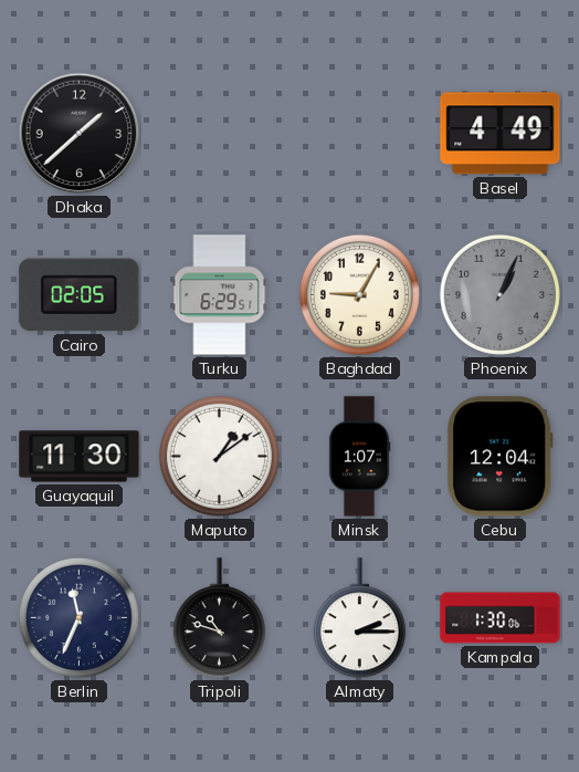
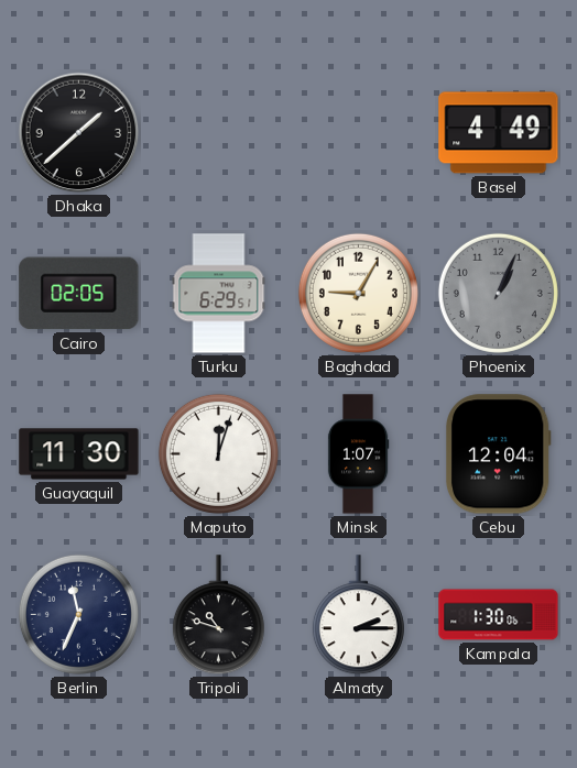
Maputo: 1:09 -> 12:03 (218, 453)
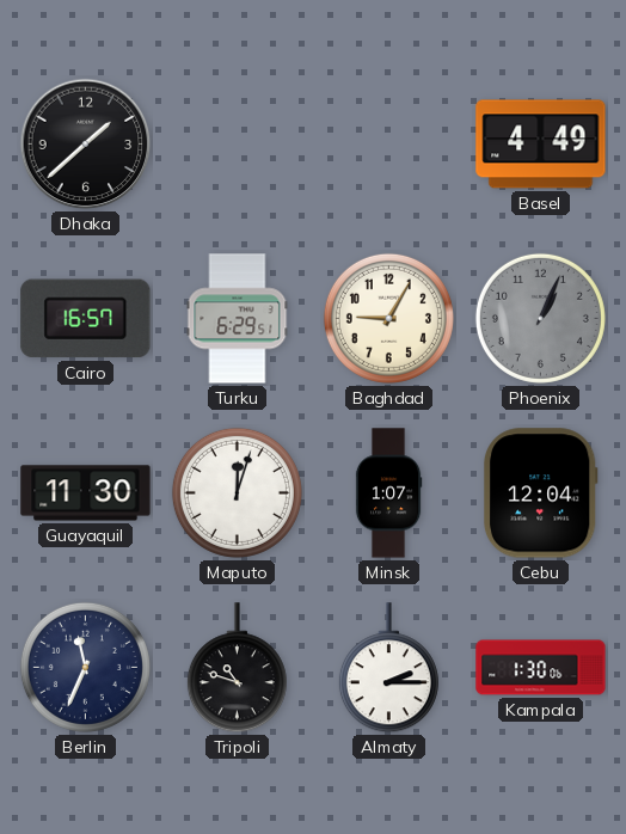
Cairo: 02:05 -> 16:57 (86, 319)
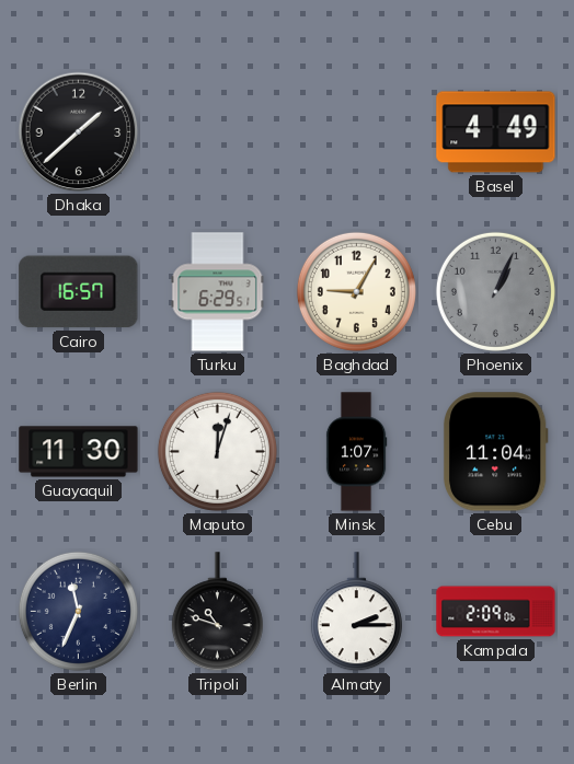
Cebu: 12:04 -> 11:04 (495, 452)
Kampala: 1:30 -> 2:09 (496, 612)
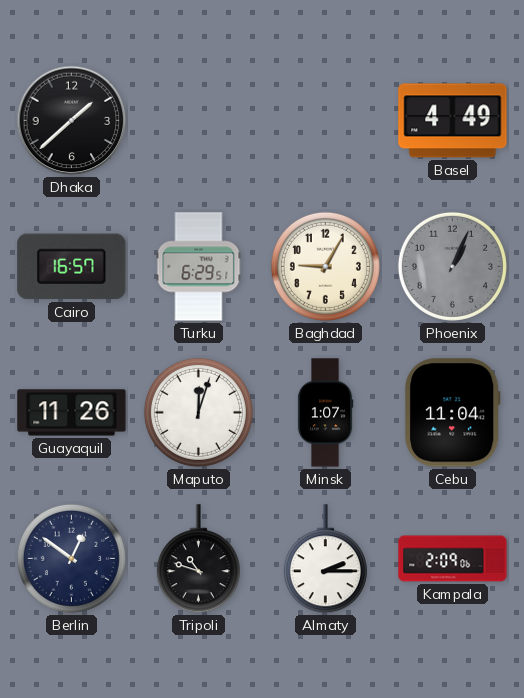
Guayaquil: 11:30 -> 11:26 (72, 413)
Berlin: 11:34 -> 12:51 (71, 558)
